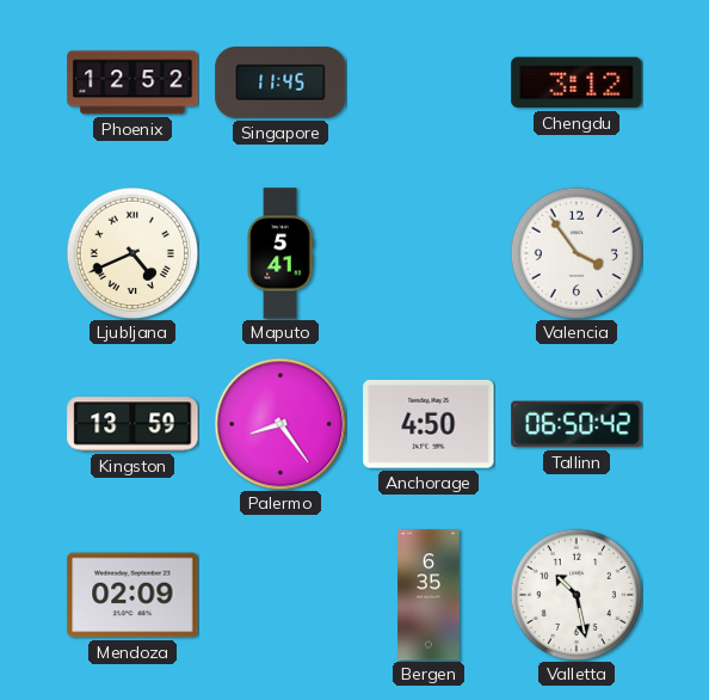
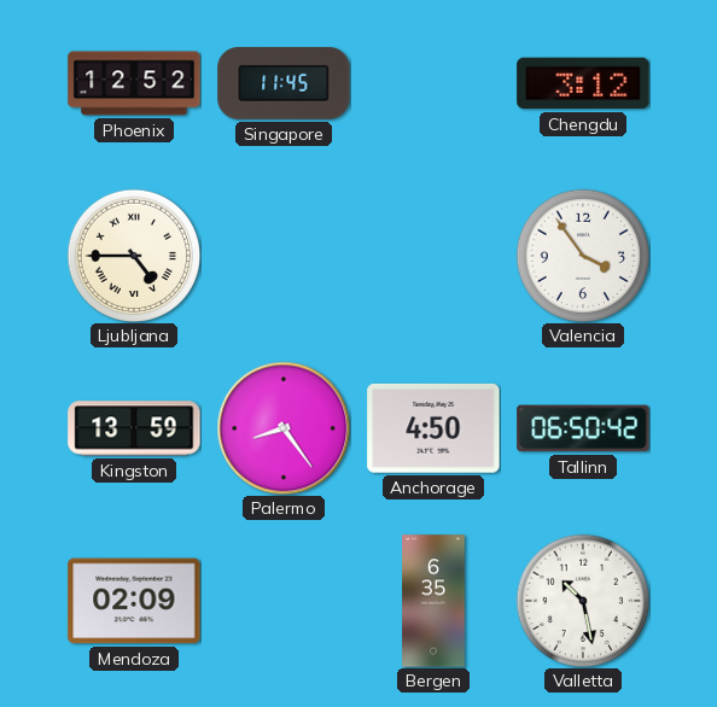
Ljubljana: 4:41 -> 4:45 (134, 256)
Maputo: 5:41 -> none (280, 253)
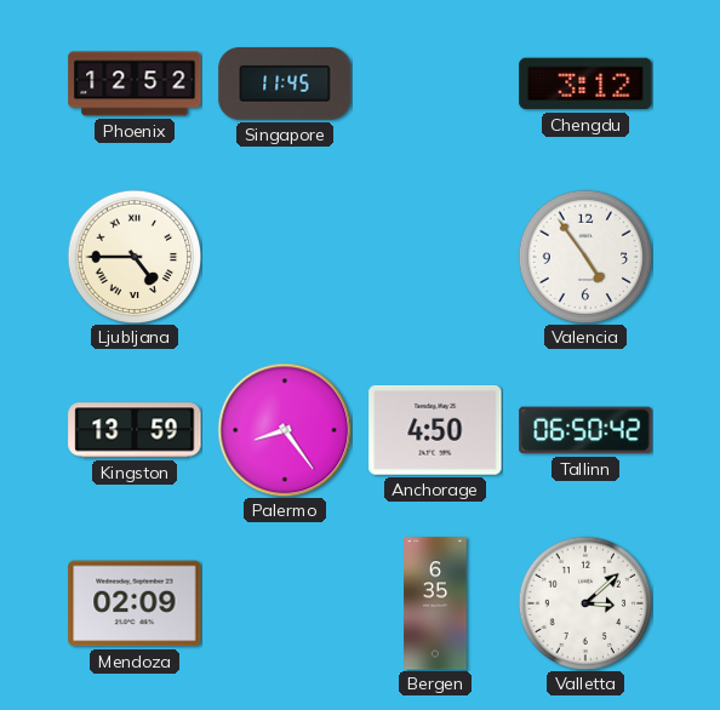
Valencia: 3:54 -> 4:54 (585, 257)
Valletta: 10:28 -> 3:08 (585, 603)
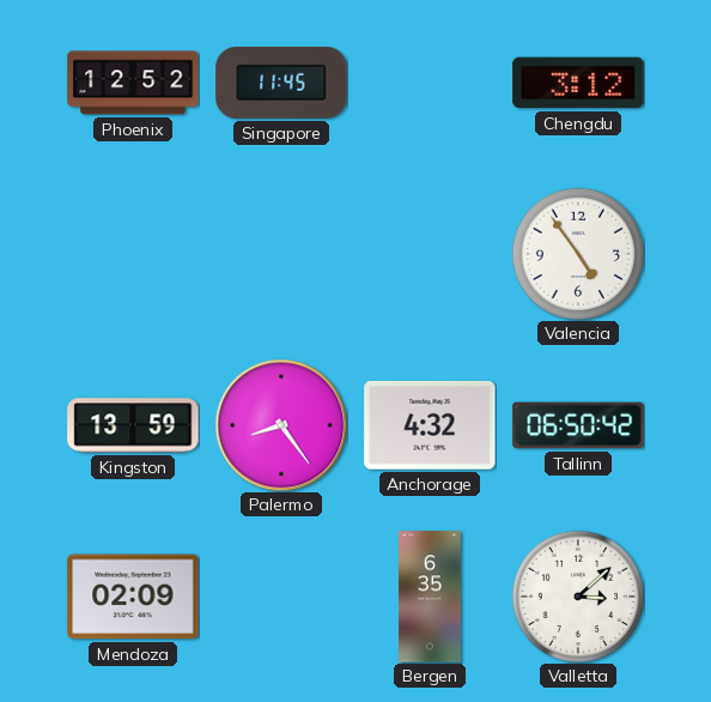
Ljubljana: 4:45 -> none (135, 257)
Anchorage: 4:50 -> 4:32 (430, 425)
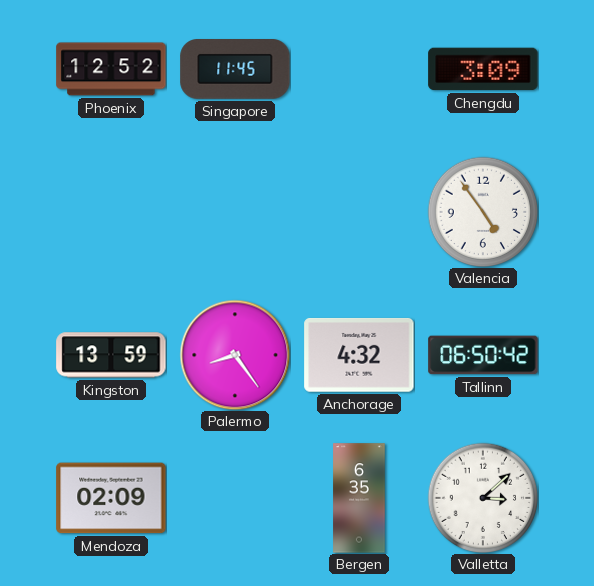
Chengdu: 3:12 -> 3:09 (483, 69)
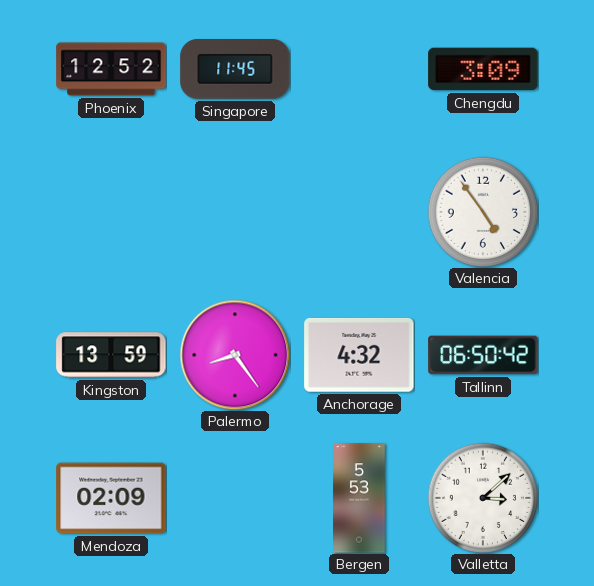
Bergen: 6:35 -> 5:53 (359, 498)
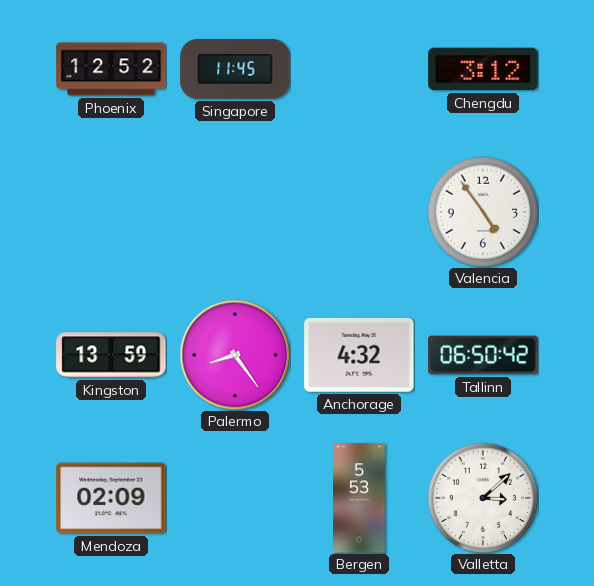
Chengdu: 3:09 -> 3:12 (483, 69)
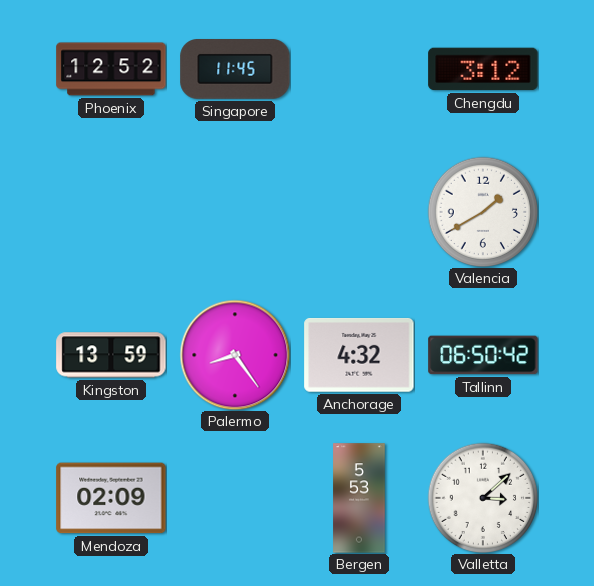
Valencia: 4:54 -> 1:40 (483, 212)
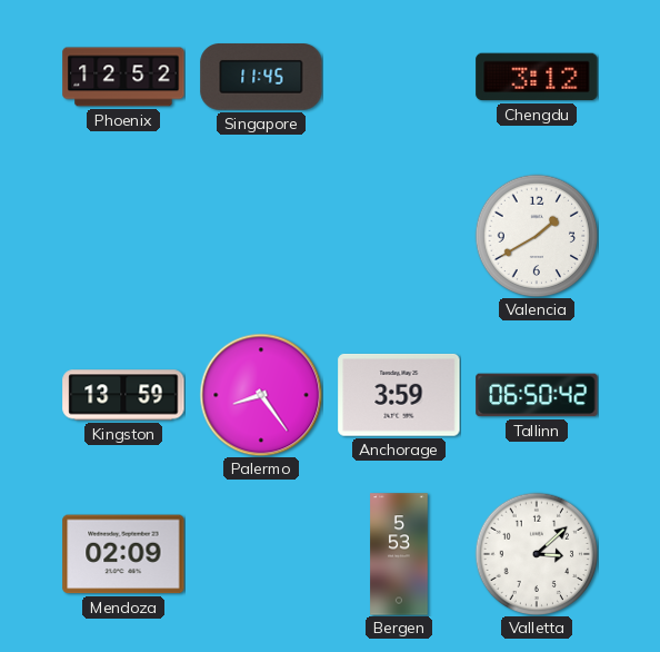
Anchorage: 4:32 -> 3:59 (399, 395)
